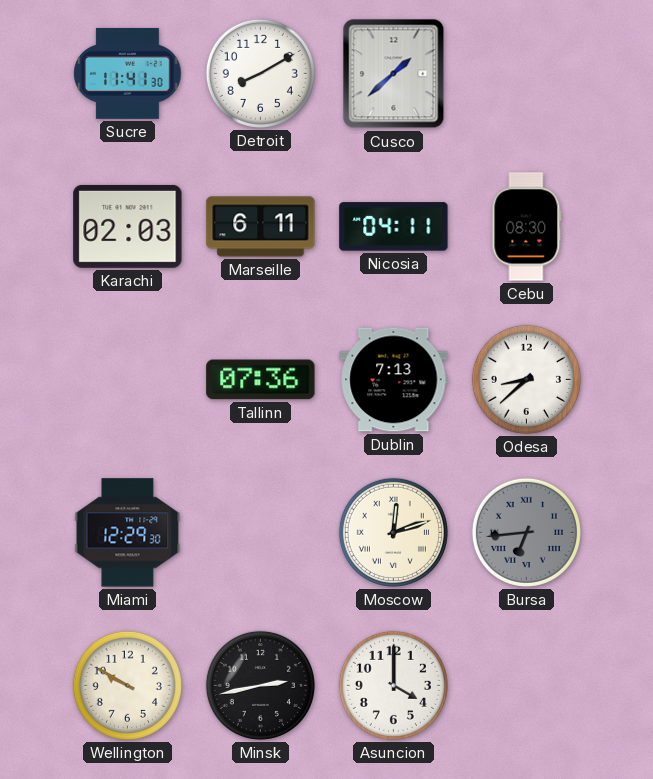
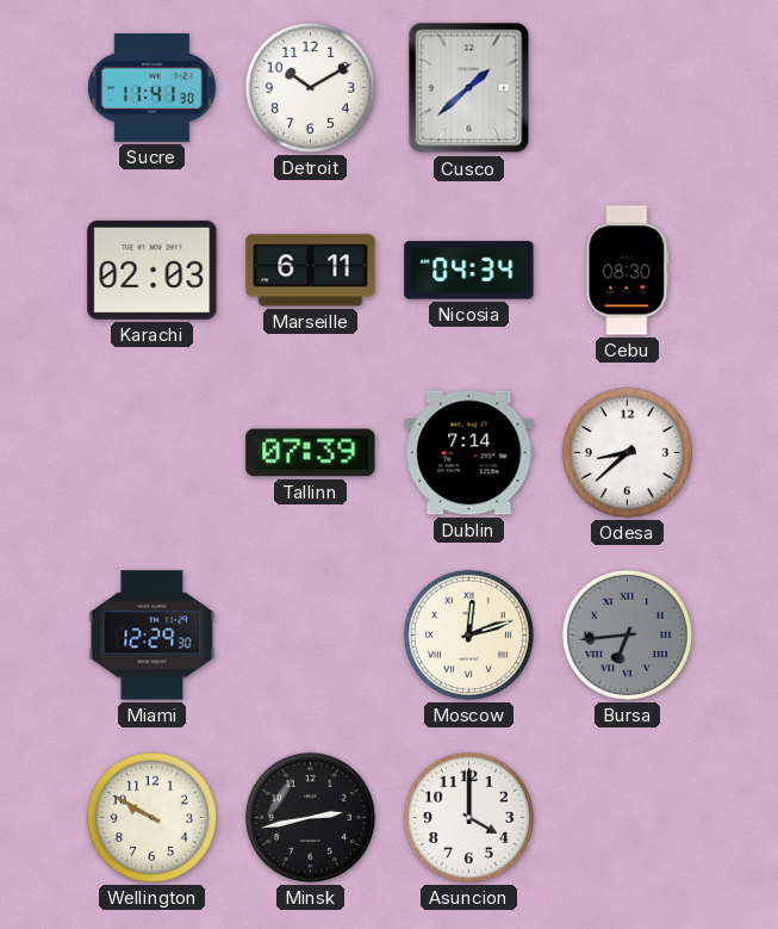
Detroit: 8:10 -> 10:10 (310, 87)
Nicosia: 04:11 -> 04:34 (469, 271)
Tallinn: 07:36 -> 07:39 (311, 453)
Dublin: 7:13 -> 7:14 (469, 453)
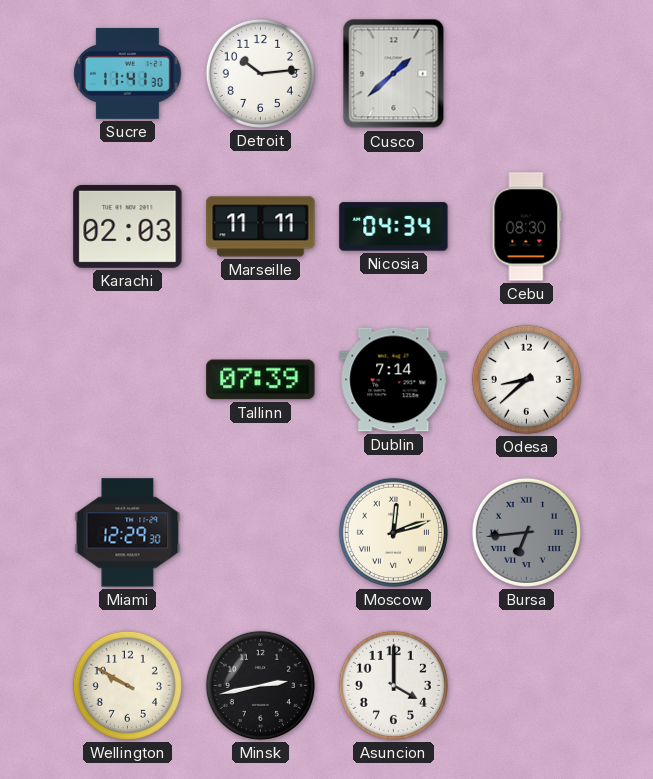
Detroit: 10:10 -> 10:14 (260, 73)
Marseille: 6:11 -> 11:11 (261, 227)
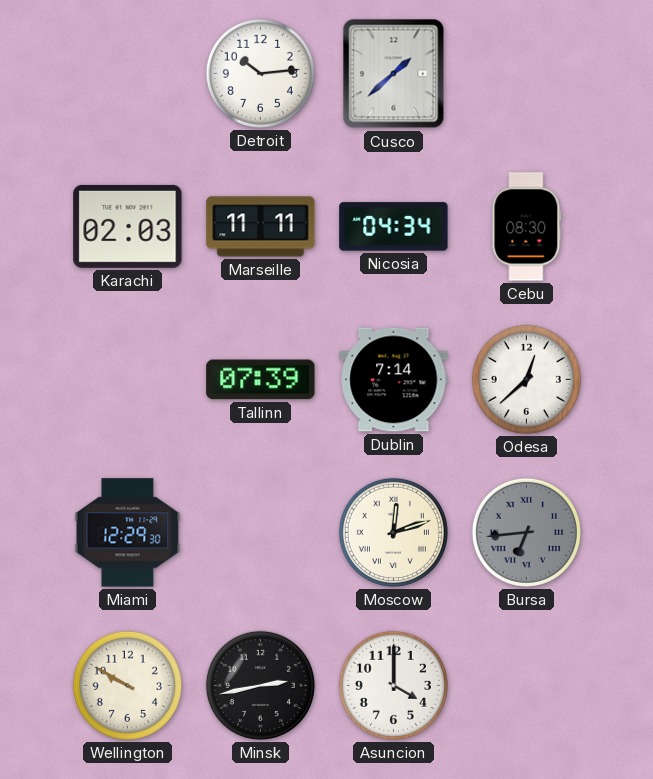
Sucre: 11:41 -> none (128, 73)
Odesa: 8:38 -> 12:38 (526, 379)
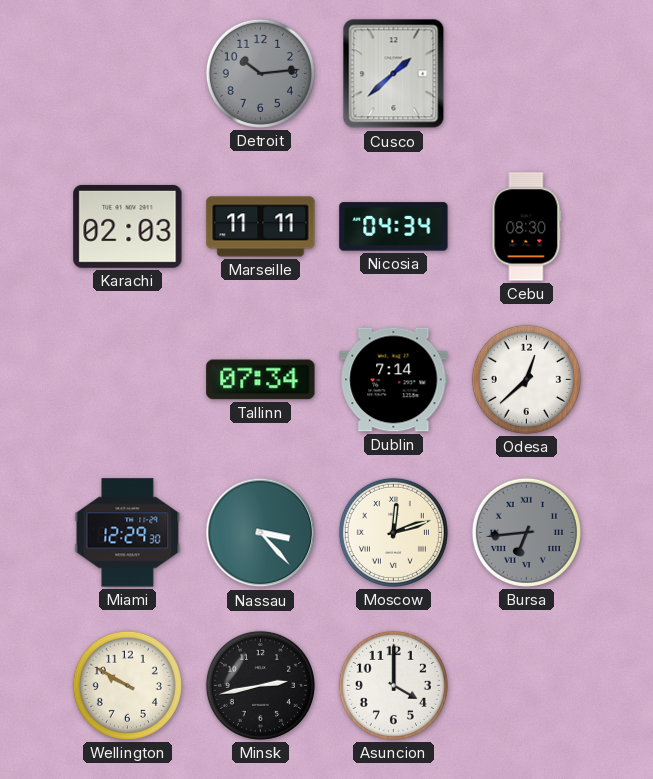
Detroit dial: white -> grey (260, 73)
Tallinn: 07:39 -> 07:34 (261, 380)
Nassau: none -> 3:23 (261, 533)
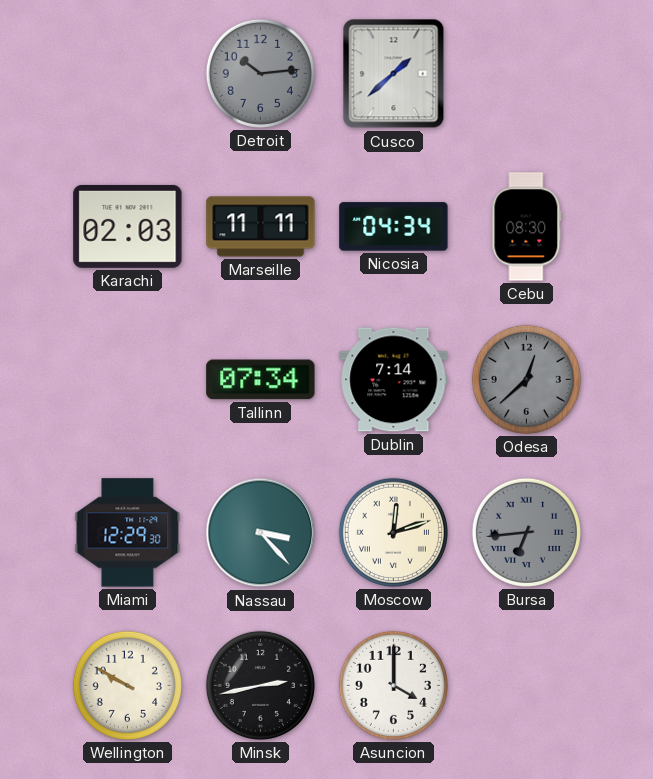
Odesa dial: white -> grey (526, 379)
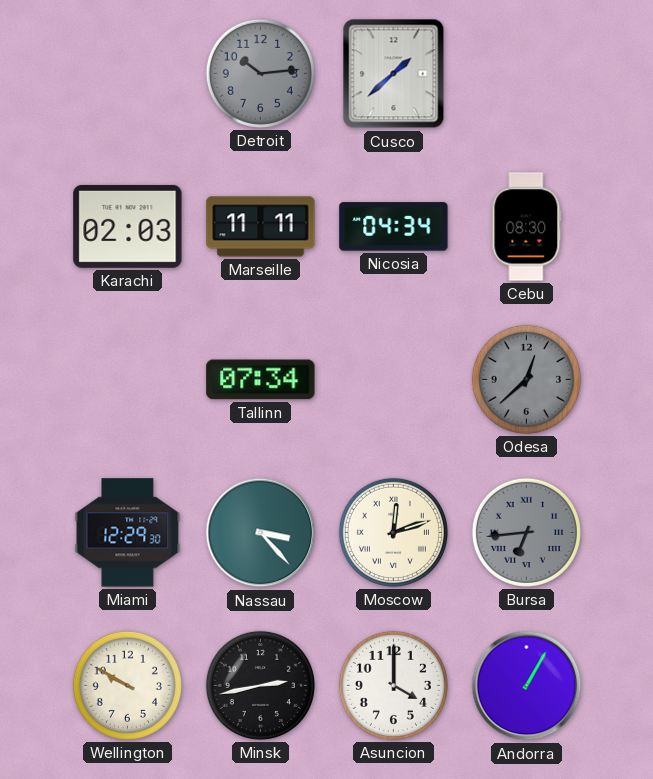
Dublin: 7:14 -> none (394, 380)
Andorra: none -> 1:05 (527, 686)
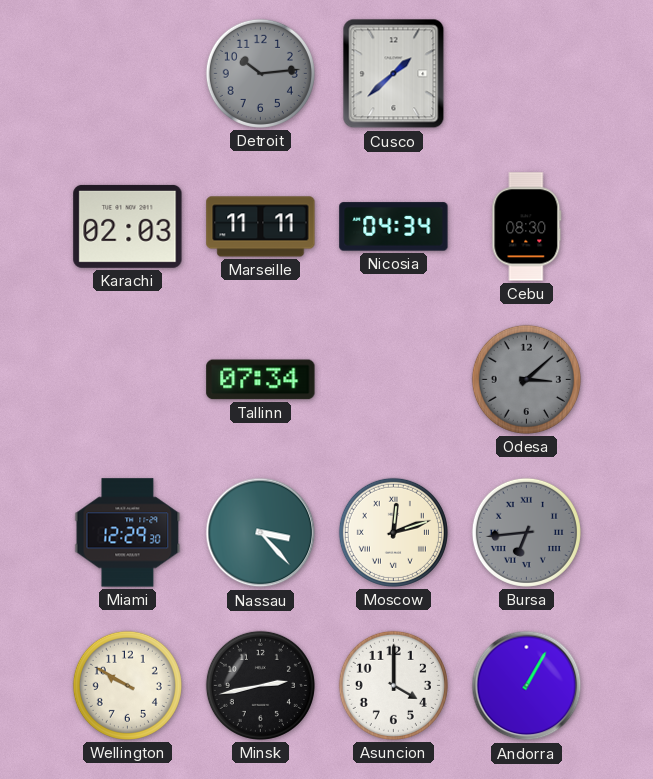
Odesa: 12:38 -> 3:08 (526, 379)
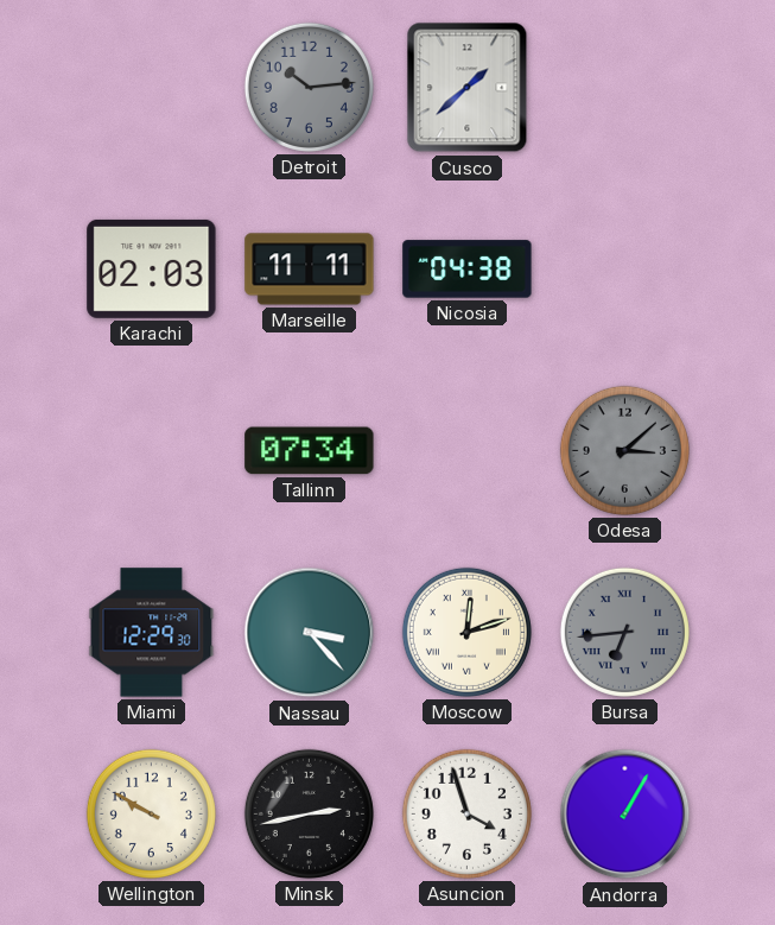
Nicosia: 04:34 -> 04:38 (468, 270)
Cebu: 08:30 -> none (527, 227)
Asuncion: 4:00 -> 3:57 (466, 813)
